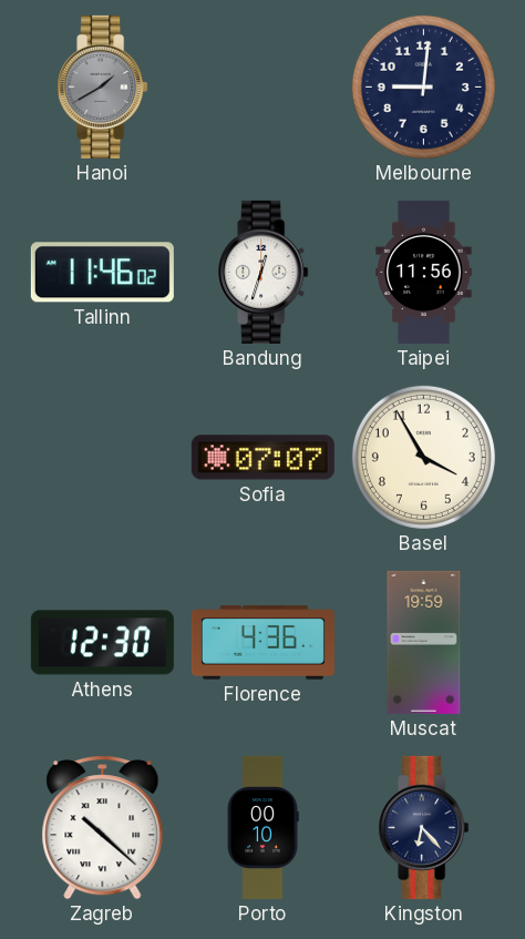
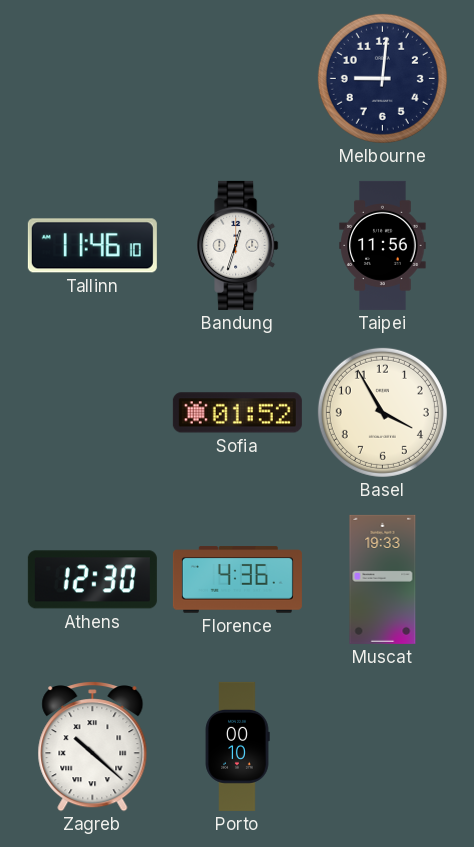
Hanoi: 1:40 -> none (103, 86)
Tallinn: 11:46:02 -> 11:46:10 (92, 246)
Sofia: 07:07 -> 01:52 (237, 413)
Muscat: 19:59 -> 19:33 (383, 579)
Kingston: 6:23 -> none (424, 827)
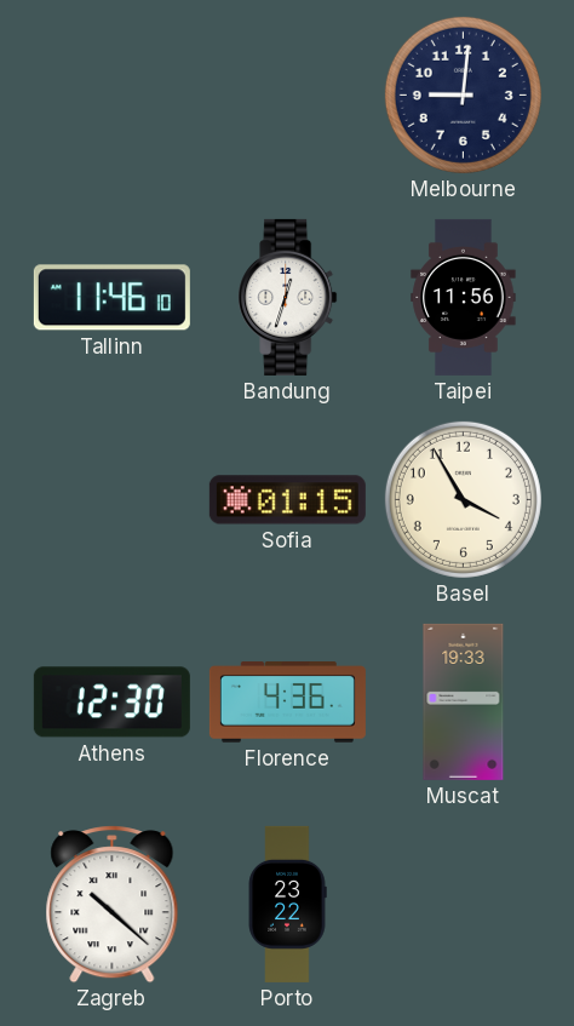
Sofia: 01:52 -> 01:15 (287, 500)
Porto: 00:10 -> 23:22 (287, 904)
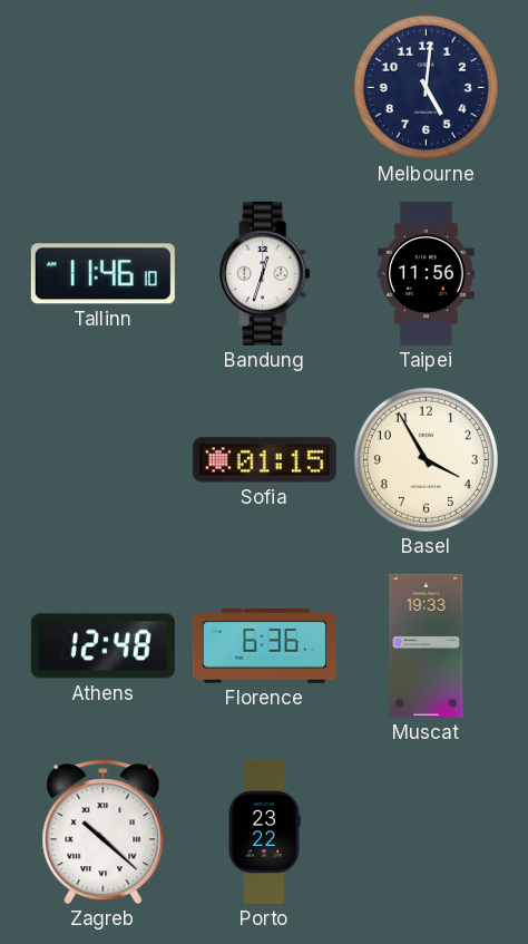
Melbourne: 9:01 -> 5:01 (426, 87)
Athens: 12:30 -> 12:48 (102, 646)
Florence: 4:36 -> 6:36 (264, 646)
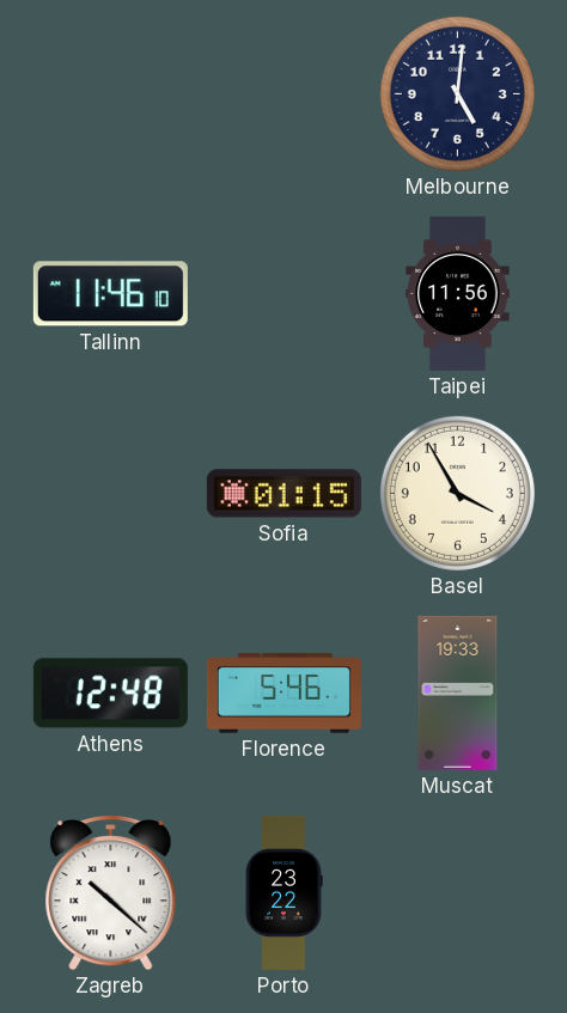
Bandung: 12:33 -> none (265, 273)
Florence: 6:36 -> 5:46 (283, 694)
